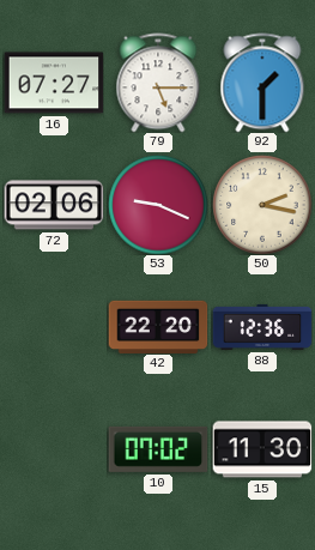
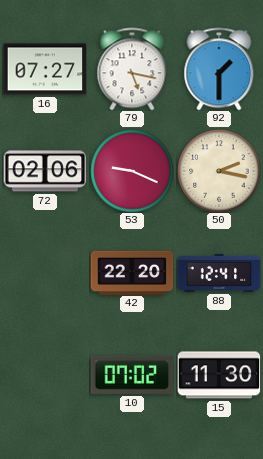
79: 5:15 -> 5:17 (132, 69)
88: 12:36 -> 12:41 (219, 273)
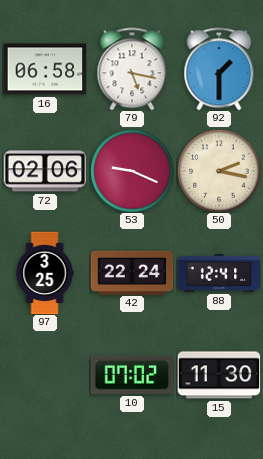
16: 07:27 -> 06:58 (45, 69)
97: none -> 3:25 (45, 273)
42: 22:20 -> 22:24 (132, 272)
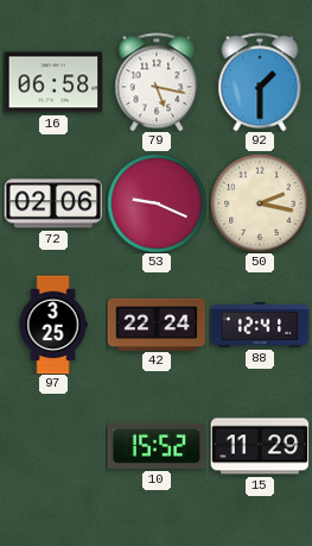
10: 07:02 -> 15:52 (157, 446)
15: 11:30 -> 11:29 (260, 446)
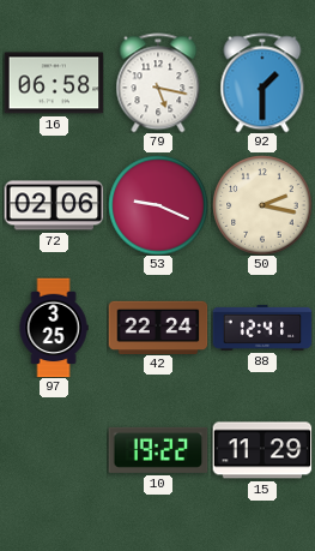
10: 15:52 -> 19:22 (158, 450)
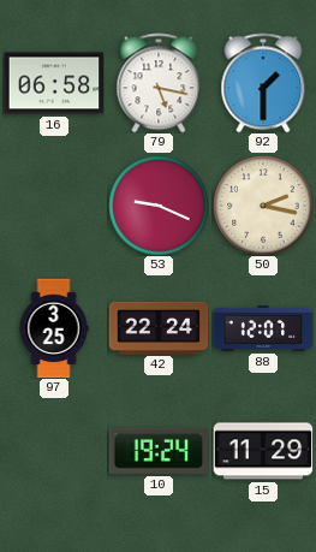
72: 02:06 -> none (54, 205)
88: 12:41 -> 12:07 (263, 328)
10: 19:22 -> 19:24 (159, 451)
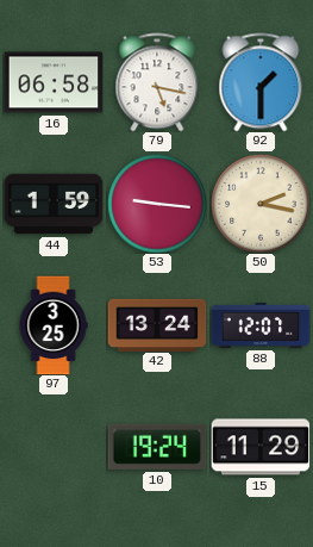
44: none -> 1:59 (54, 204)
53: 9:19 -> 9:16 (157, 204)
42: 22:24 -> 13:24 (157, 324)
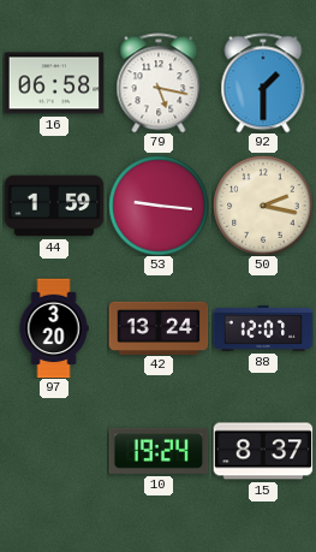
97: 3:25 -> 3:20 (54, 328)
15: 11:29 -> 8:37 (263, 451)
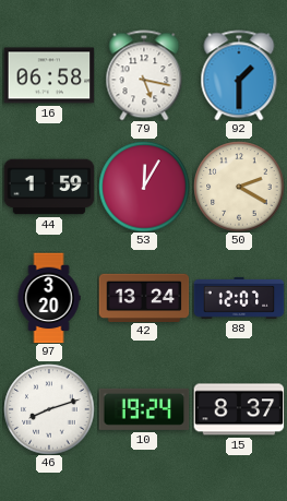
53: 9:16 -> 12:05 (144, 187)
50: 2:17 -> 2:20 (239, 187)
46: none -> 8:12 (49, 409)
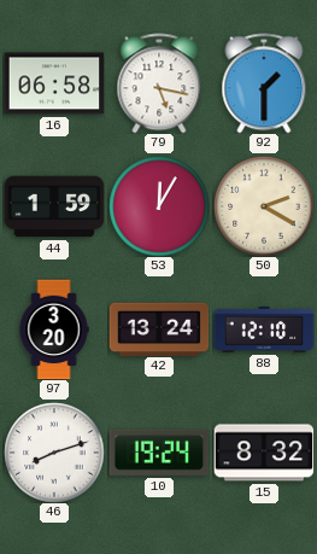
88: 12:07 -> 12:10 (264, 330)
15: 8:37 -> 8:32 (264, 453)
